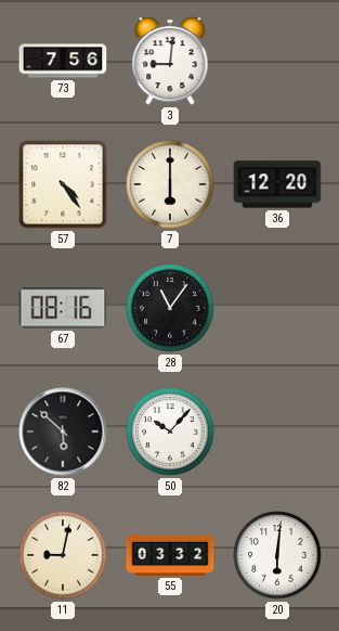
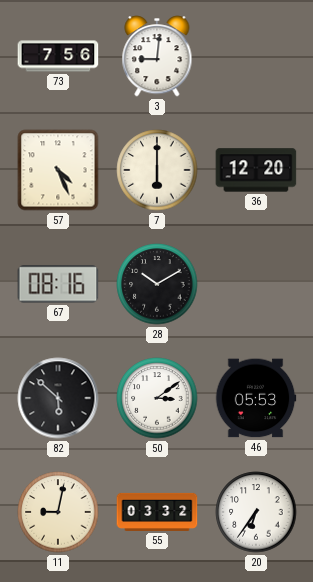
57: 4:24 -> 4:26 (58, 170)
28: 11:06 -> 10:10 (157, 284)
50: 10:07 -> 3:09 (157, 398)
46: none -> 05:53 (256, 398)
20: 6:01 -> 6:36 (256, 512)
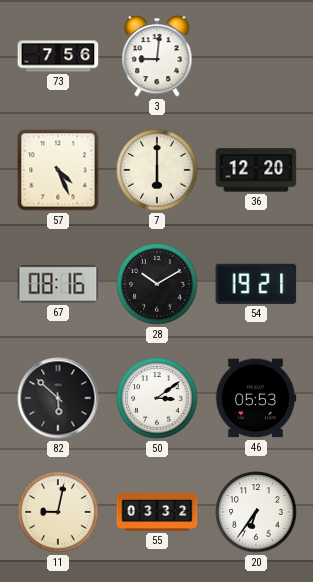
54: none -> 19:21 (256, 284)
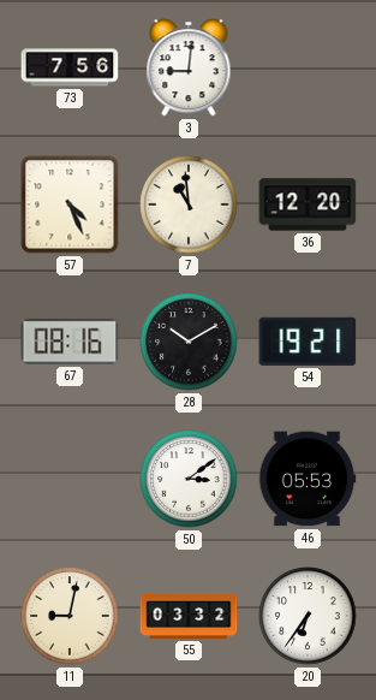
7: 6:00 -> 10:59 (189, 204)
82: 5:52 -> none (58, 398)
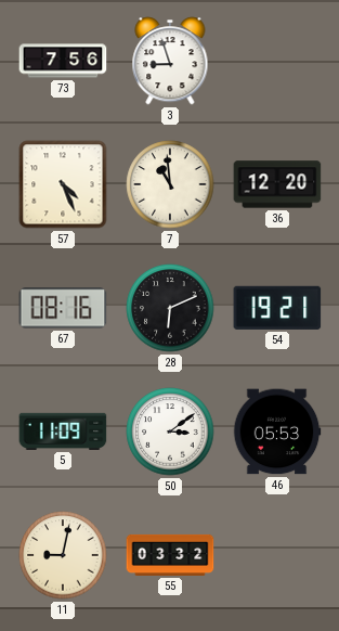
3: 9:01 -> 8:57 (170, 61)
28: 10:10 -> 6:11 (170, 308)
5: none -> 11:09 (63, 432)
20: 6:36 -> none (308, 616)
